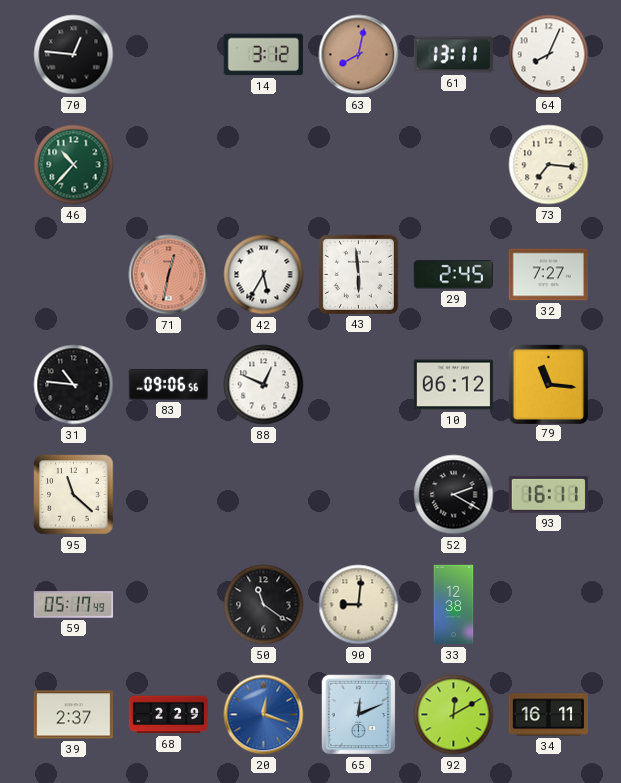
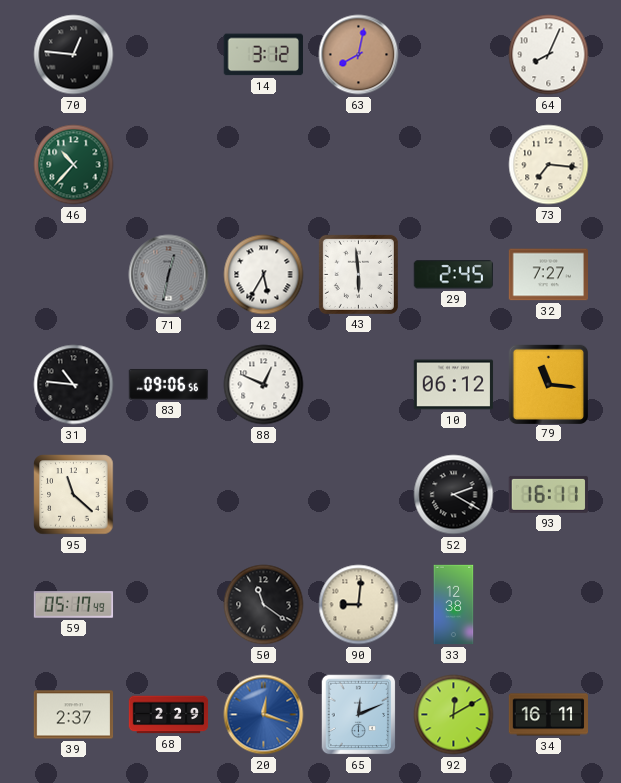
61: 13:11 -> none (454, 55)
71 dial: salmon -> grey (169, 275)
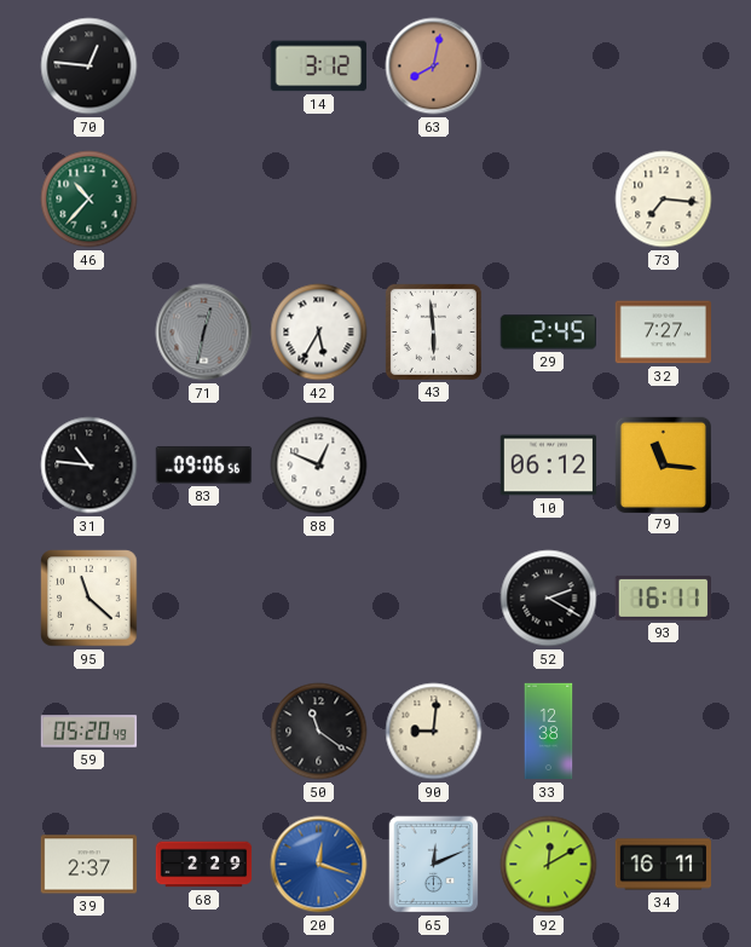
64: 8:04 -> none (549, 55)
59: 05:17 -> 05:20 (89, 732)
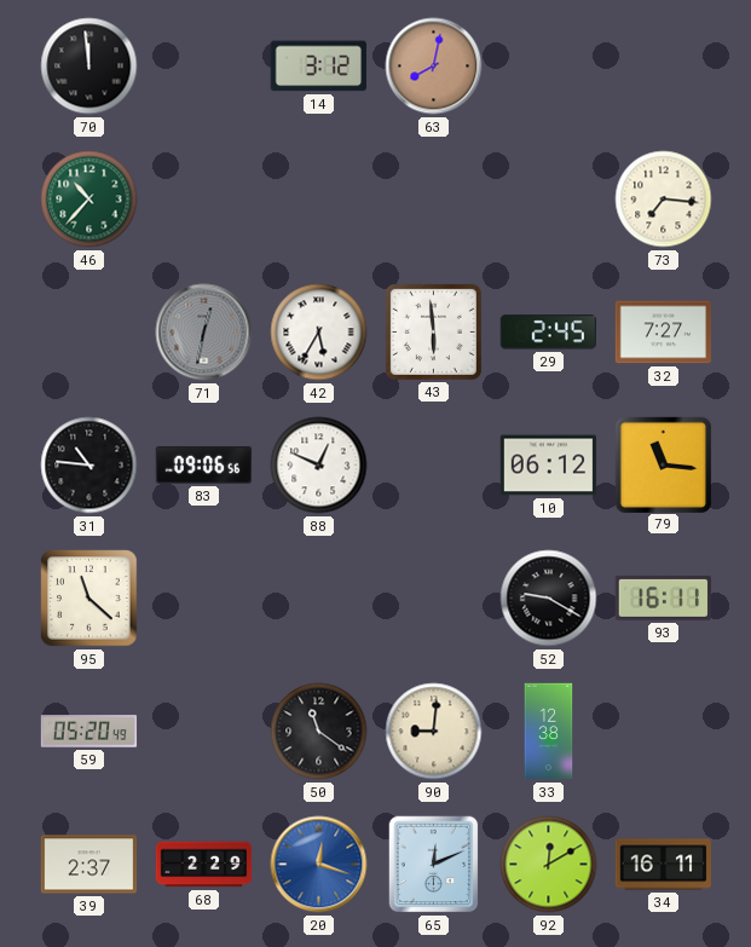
70: 12:46 -> 11:59 (89, 67)
52: 2:20 -> 9:20 (549, 599)
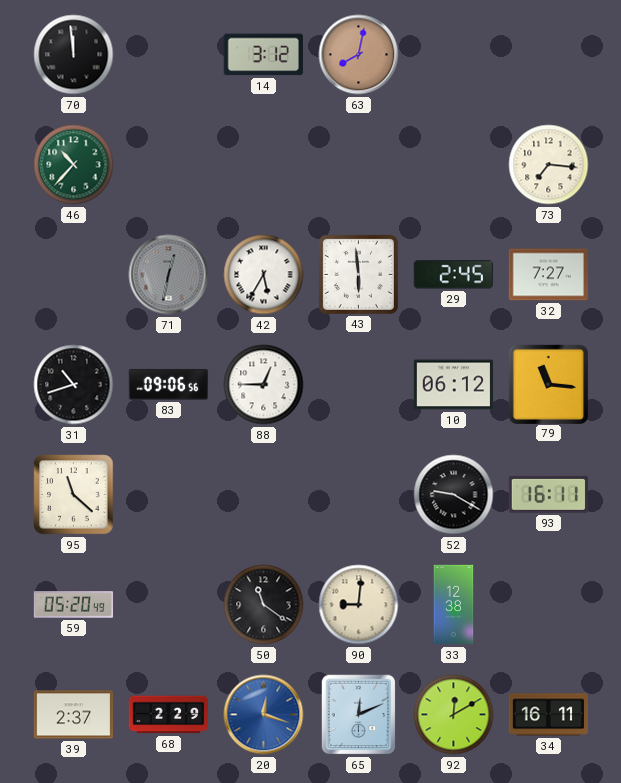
31: 10:46 -> 10:42 (74, 385)
88: 12:49 -> 12:45 (264, 385)
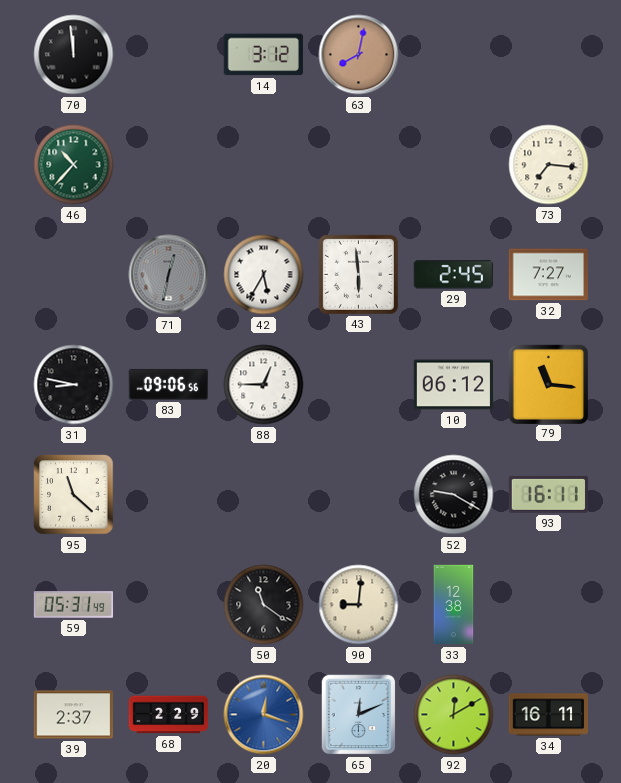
31: 10:42 -> 8:47 (74, 385)
59: 05:20 -> 05:31 (74, 605)
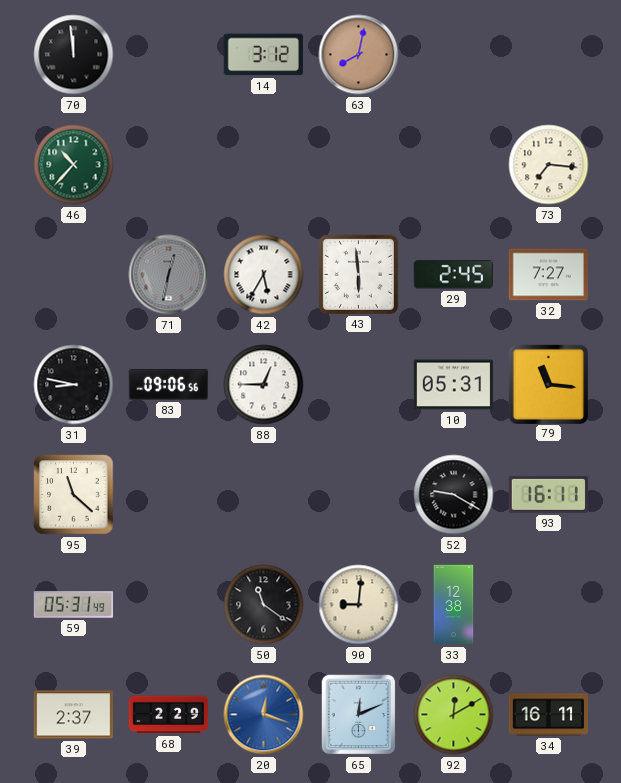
10: 06:12 -> 05:31 (454, 385)
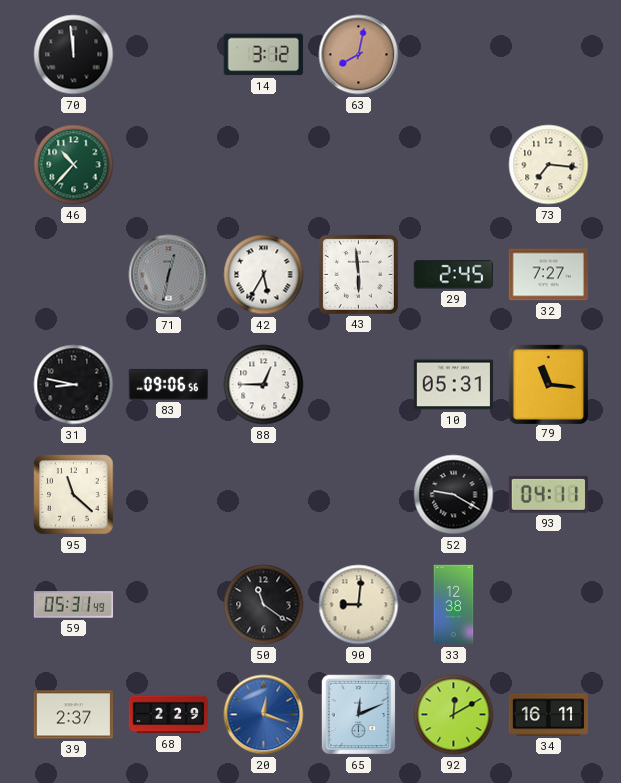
93: 16:11 -> 04:11 (548, 494)
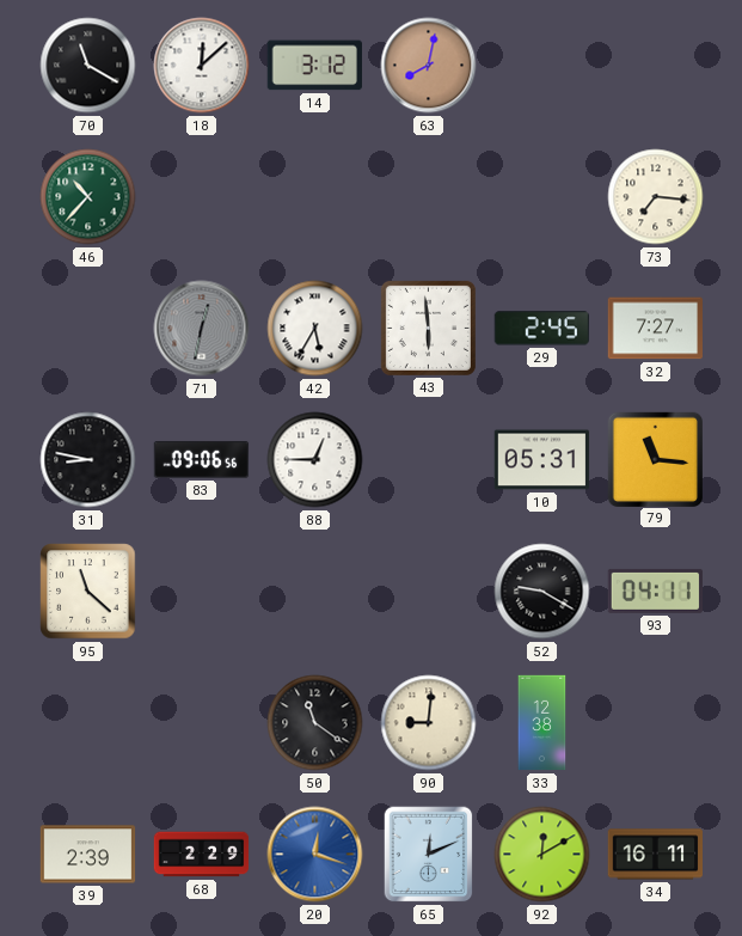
70: 11:59 -> 11:20 (88, 66)
18: none -> 12:08 (202, 66)
59: 05:31 -> none (74, 605)
39: 2:37 -> 2:39 (88, 855)
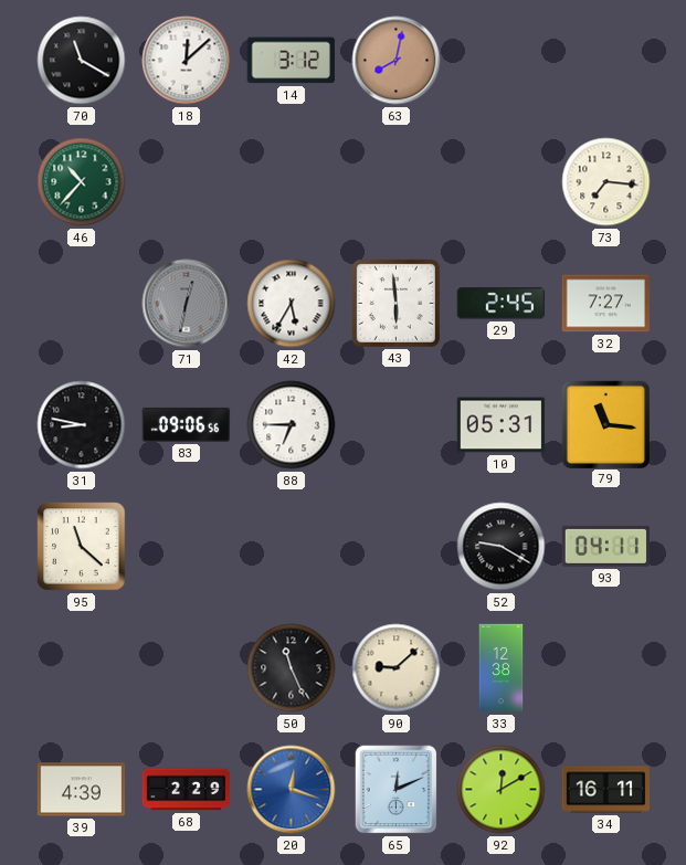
88: 12:45 -> 6:45 (292, 425)
50: 11:21 -> 11:26 (292, 668)
90: 9:01 -> 9:08 (397, 668)
39: 2:39 -> 4:39 (82, 790)
